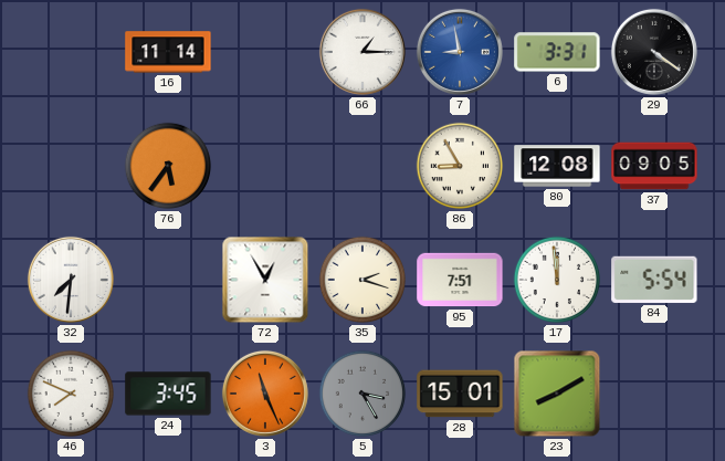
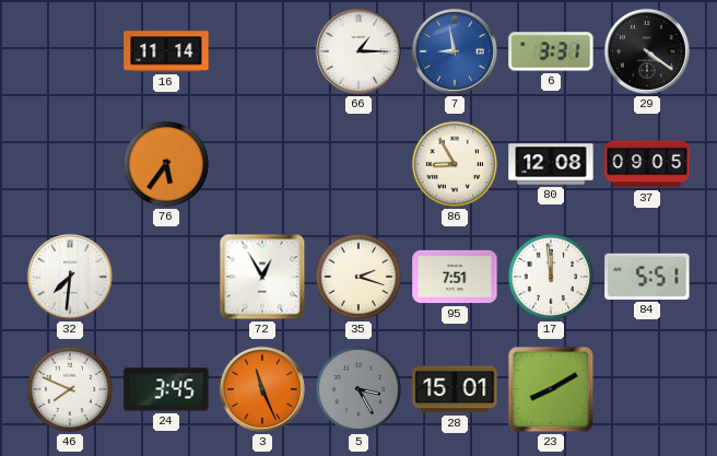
84: 5:54 -> 5:51 (647, 277)
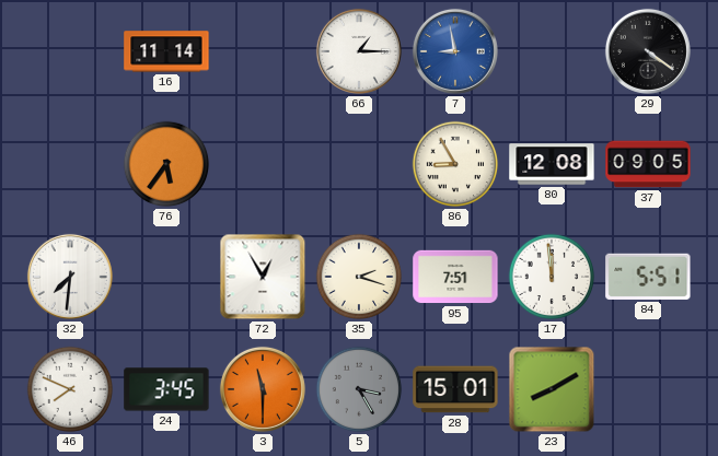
6: 3:31 -> none (551, 51)
3: 11:26 -> 11:30 (263, 389)
